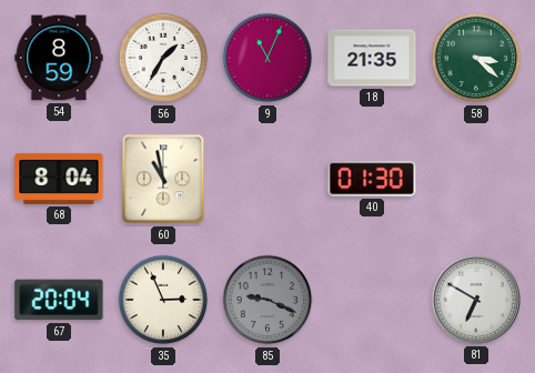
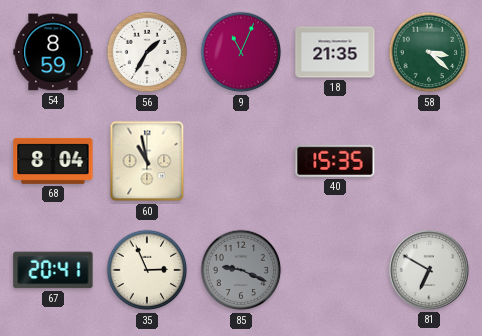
40: 01:30 -> 15:35 (335, 161)
67: 20:04 -> 20:41 (53, 270)
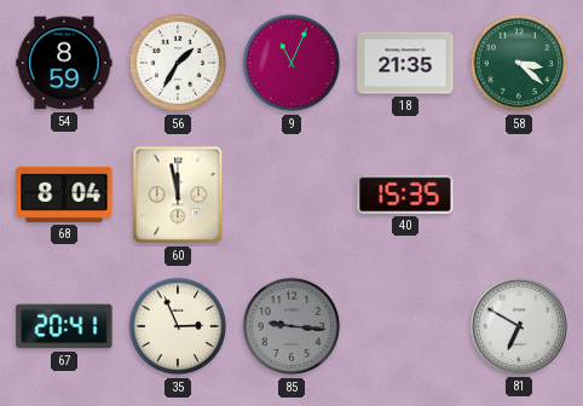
60: 10:58 -> 11:58 (178, 195)
85: 9:19 -> 9:16 (291, 326)
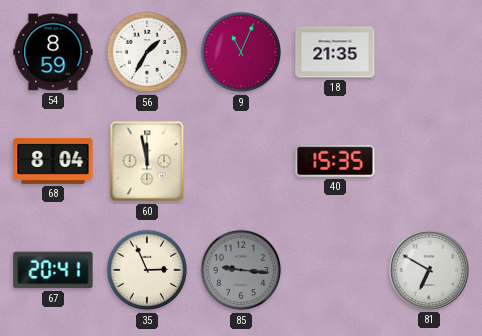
58: 3:22 -> none (519, 63)
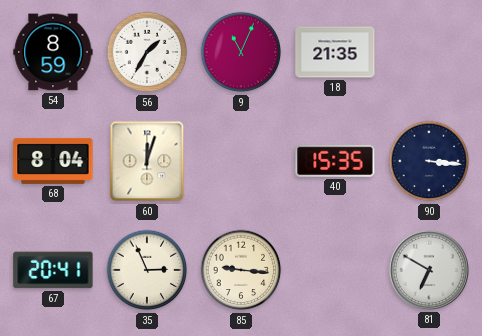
60: 11:58 -> 12:03 (147, 161)
90: none -> 3:16 (429, 161)
85 dial: grey -> cream (241, 270)
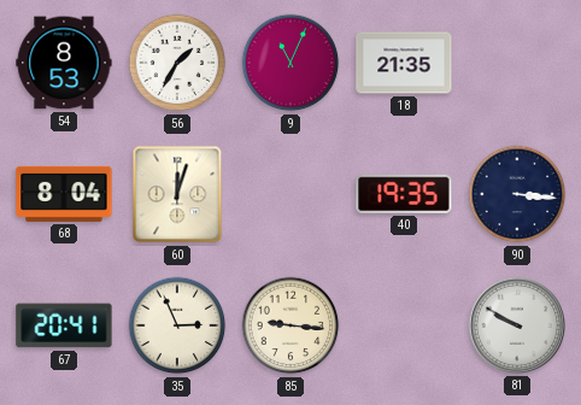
54: 8:59 -> 8:53 (64, 63)
40: 15:35 -> 19:35 (404, 194)
81: 6:50 -> 9:50 (517, 325)
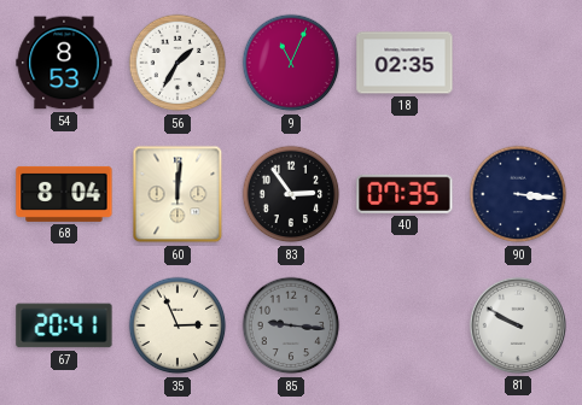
18: 21:35 -> 02:35 (405, 63)
60: 12:03 -> 12:01 (177, 194)
83: none -> 2:54 (291, 194)
40: 19:35 -> 07:35 (405, 194)
85 dial: cream -> grey (291, 325)
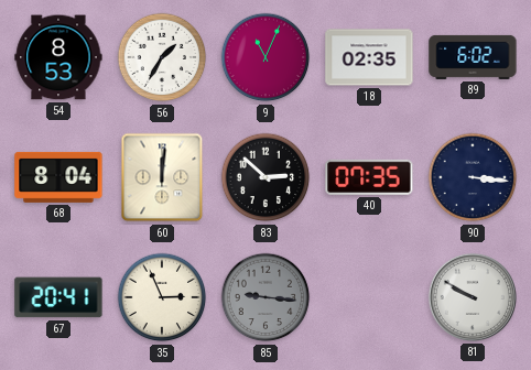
89: none -> 6:02 (473, 57)
83: 2:54 -> 2:52 (265, 177)
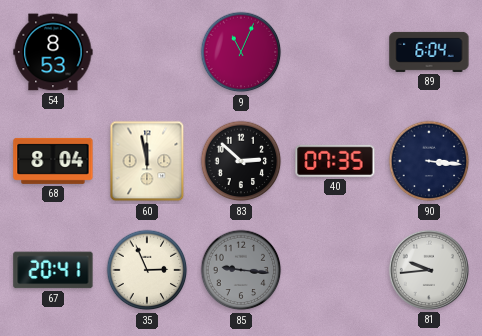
56: 1:35 -> none (162, 57)
18: 02:35 -> none (369, 57)
89: 6:02 -> 6:04 (429, 52)
60: 12:01 -> 11:58 (147, 161)
81: 9:50 -> 9:44 (429, 270)
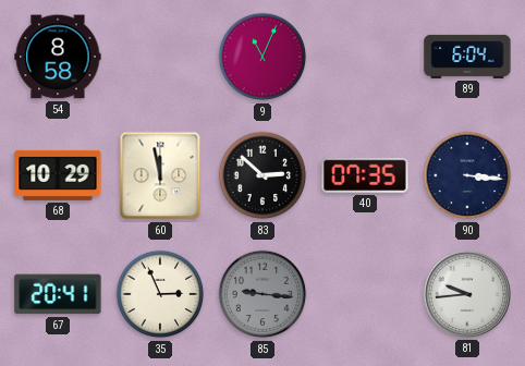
54: 8:53 -> 8:58 (58, 57)
68: 8:04 -> 10:29 (58, 175)
